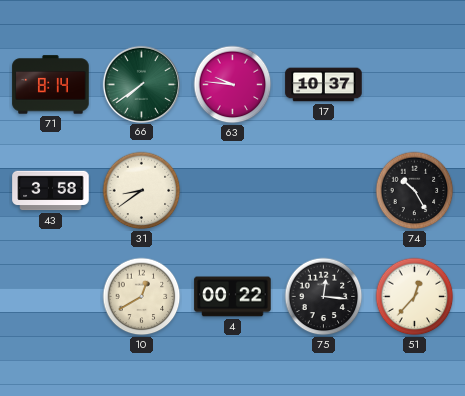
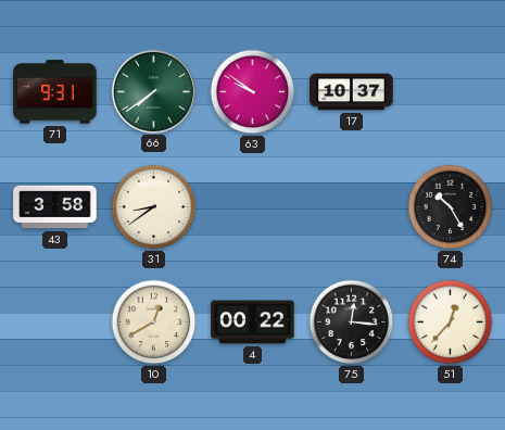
71: 8:14 -> 9:31 (55, 92)
63: 9:46 -> 9:51 (253, 92)
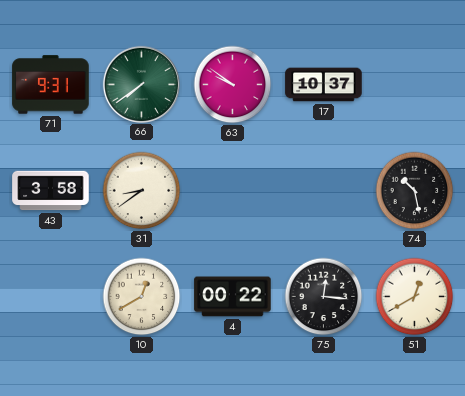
74: 10:25 -> 10:28 (415, 191)
51: 12:37 -> 12:40 (415, 297)
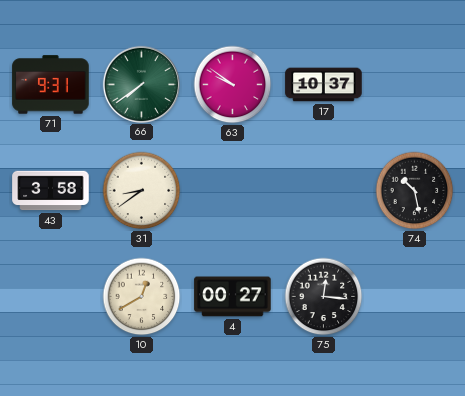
4: 00:22 -> 00:27 (233, 297)
51: 12:40 -> none (415, 297)
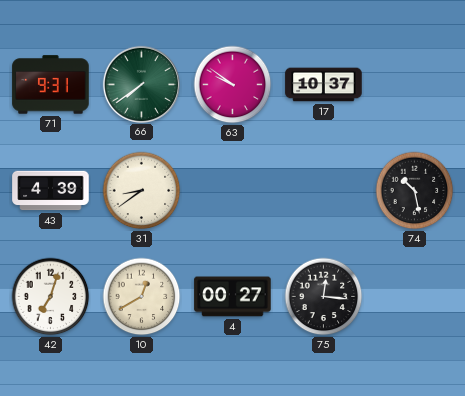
43: 3:58 -> 4:39 (51, 191)
42: none -> 7:03 (51, 297)
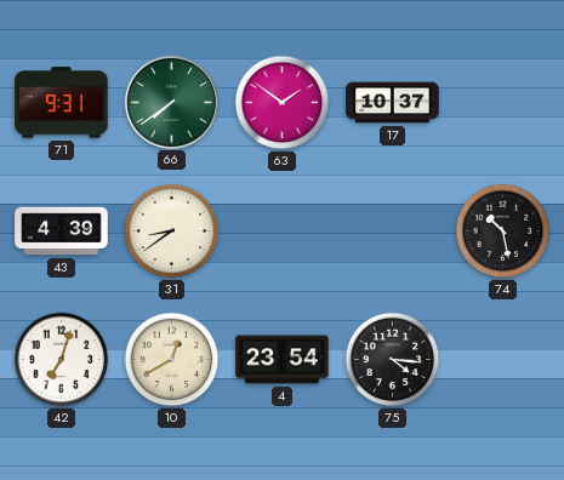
63: 9:51 -> 1:51 (283, 103)
4: 00:27 -> 23:54 (283, 360)
75: 12:16 -> 4:16 (393, 360)
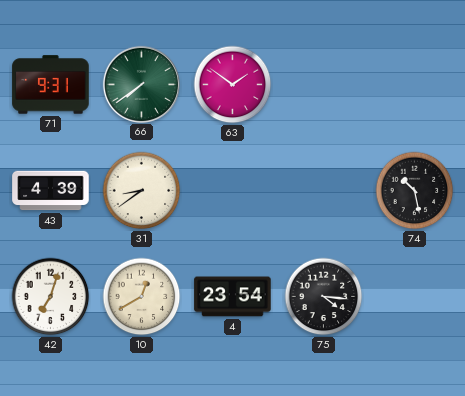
17: 10:37 -> none (393, 103)
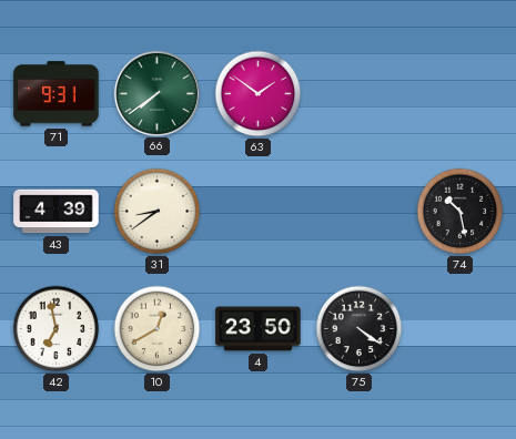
42: 7:03 -> 6:58 (57, 329)
4: 23:54 -> 23:50 (259, 329)
75: 4:16 -> 4:21 (360, 329)
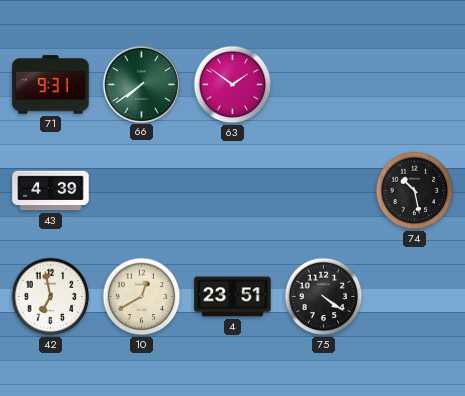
31: 8:39 -> none (158, 212)
4: 23:50 -> 23:51 (233, 297)
